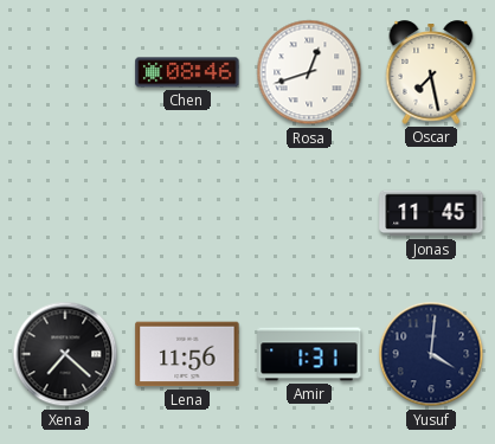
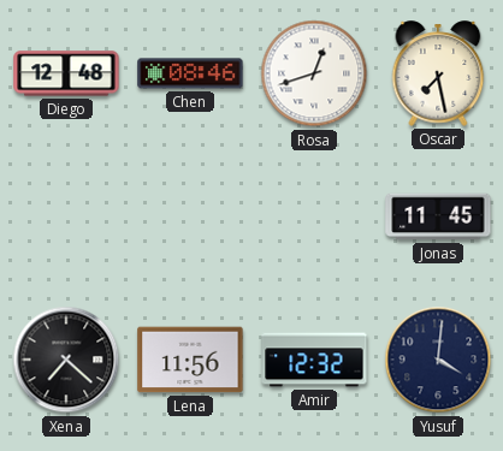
Diego: none -> 12:48 (66, 73)
Amir: 1:31 -> 12:32 (314, 360)
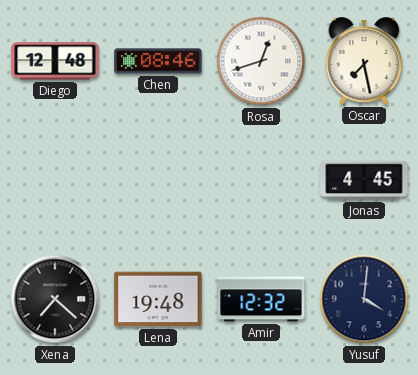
Jonas: 11:45 -> 4:45 (364, 180)
Lena: 11:56 -> 19:48 (158, 299)
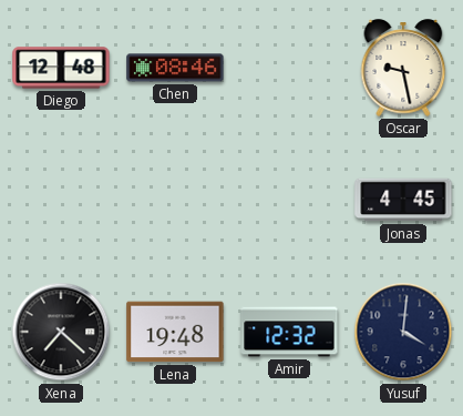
Rosa: 12:42 -> none (261, 61)
Oscar: 7:28 -> 9:28 (403, 68)
